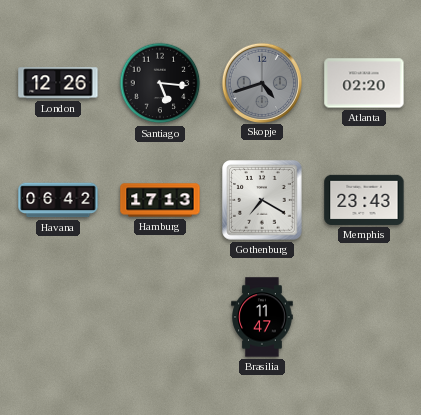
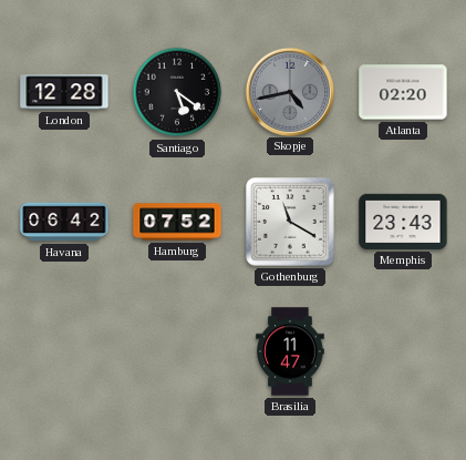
London: 12:26 -> 12:28 (64, 92)
Santiago: 5:16 -> 5:21 (177, 92)
Skopje: 4:42 -> 4:43 (289, 91)
Hamburg: 17:13 -> 07:52 (177, 222)
Gothenburg: 7:20 -> 11:20 (290, 222)
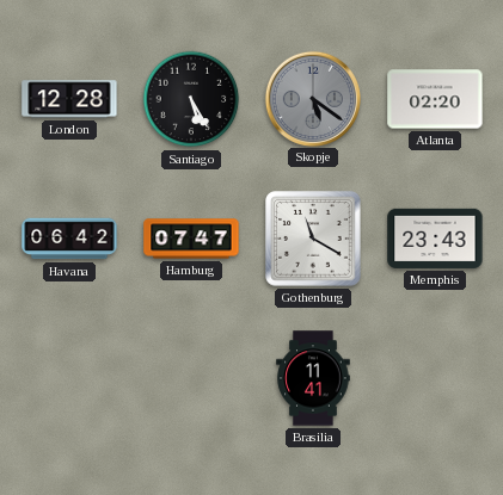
Santiago: 5:21 -> 5:25 (191, 99)
Skopje: 4:43 -> 5:21 (312, 98)
Hamburg: 07:52 -> 07:47 (191, 239)
Brasilia: 11:47 -> 11:41 (313, 378)
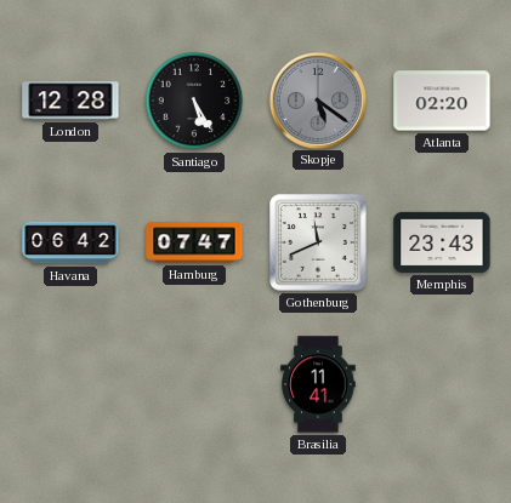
Gothenburg: 11:20 -> 11:41 (318, 242)
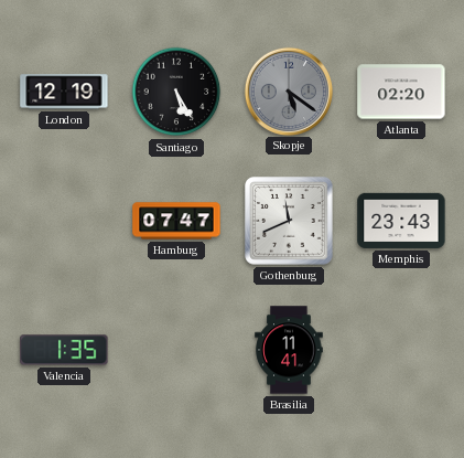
London: 12:28 -> 12:19 (64, 92)
Havana: 06:42 -> none (70, 242)
Valencia: none -> 1:35 (64, 350)
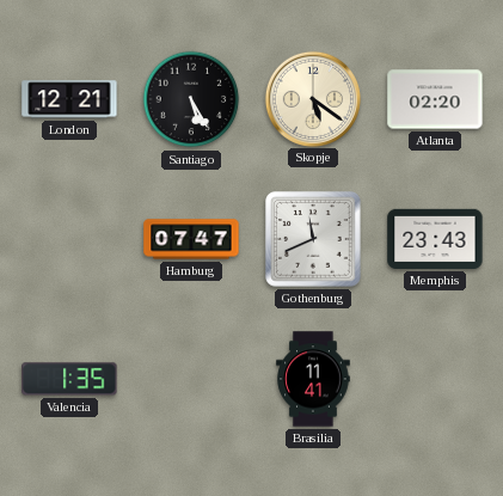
London: 12:19 -> 12:21 (69, 99)
Skopje dial: grey -> cream (312, 98)
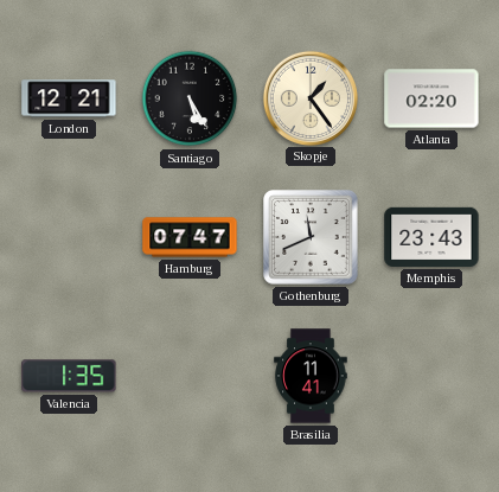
Skopje: 5:21 -> 1:24 (309, 97)
